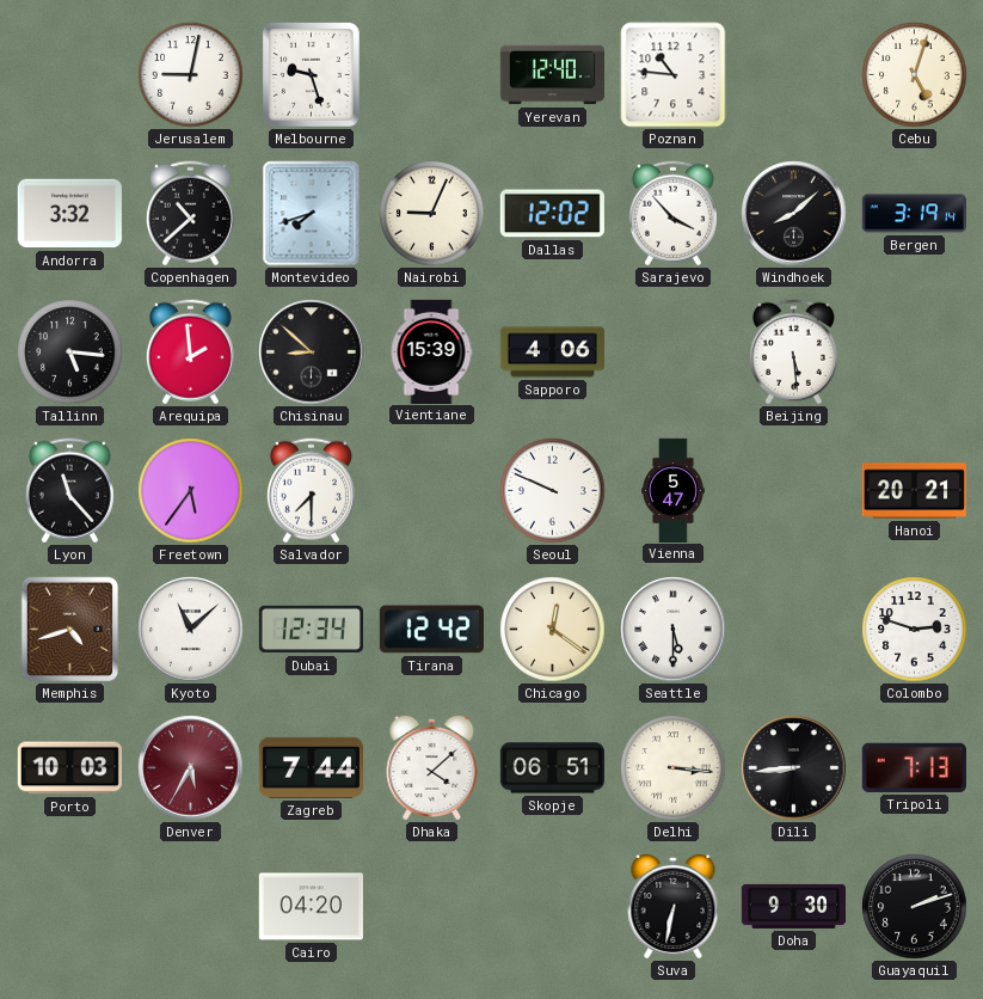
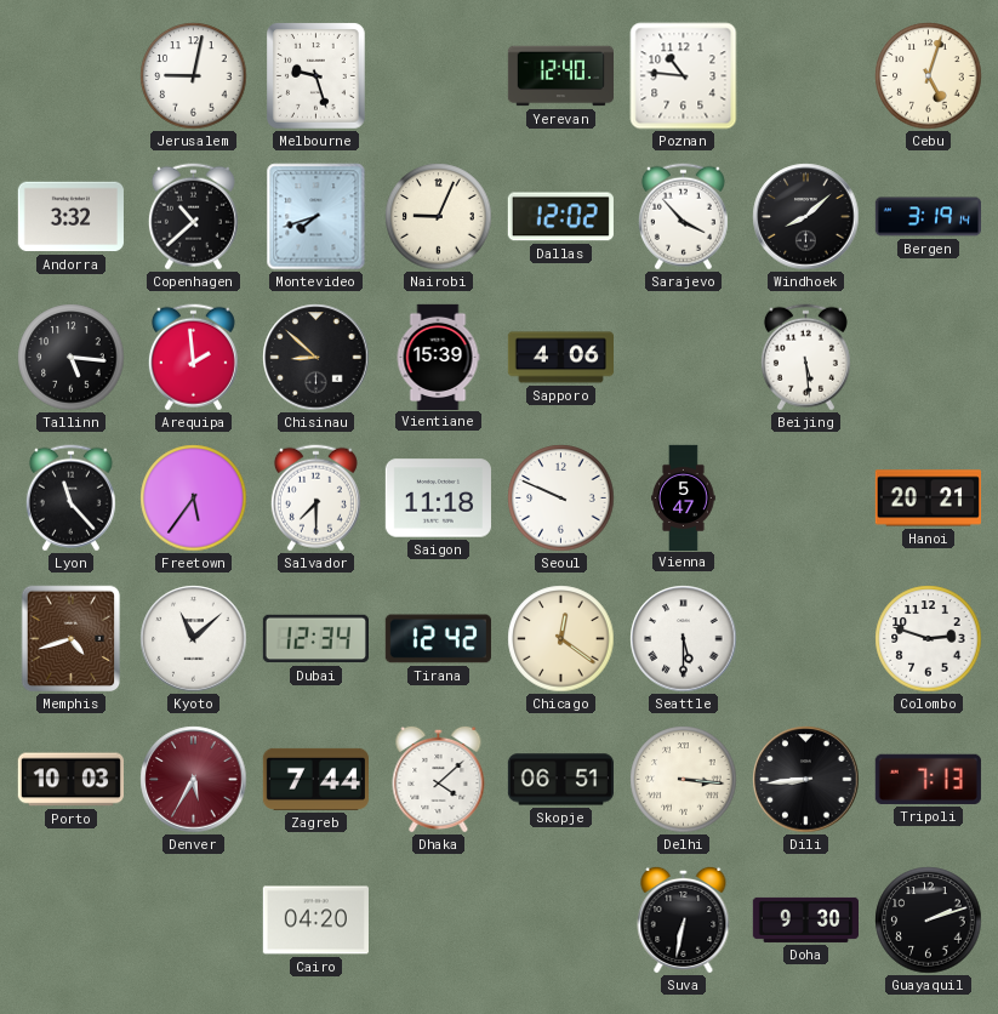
Saigon: none -> 11:18 (438, 499)
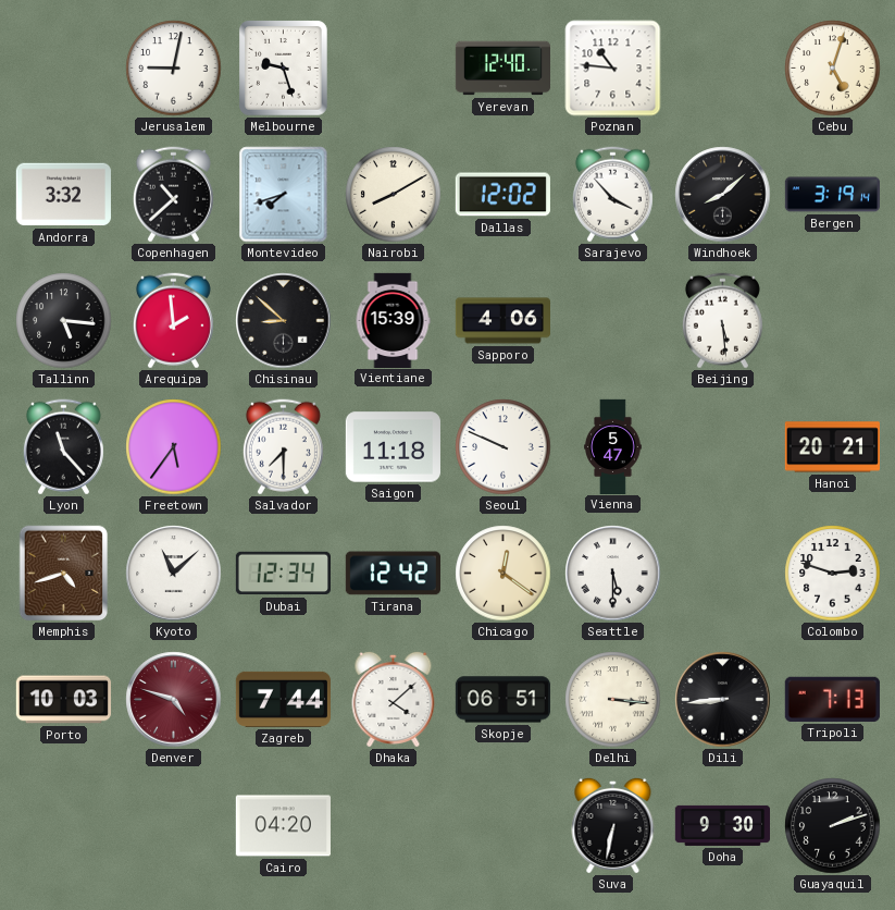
Nairobi: 9:04 -> 8:10 (394, 195)
Denver: 5:35 -> 4:48 (174, 700)
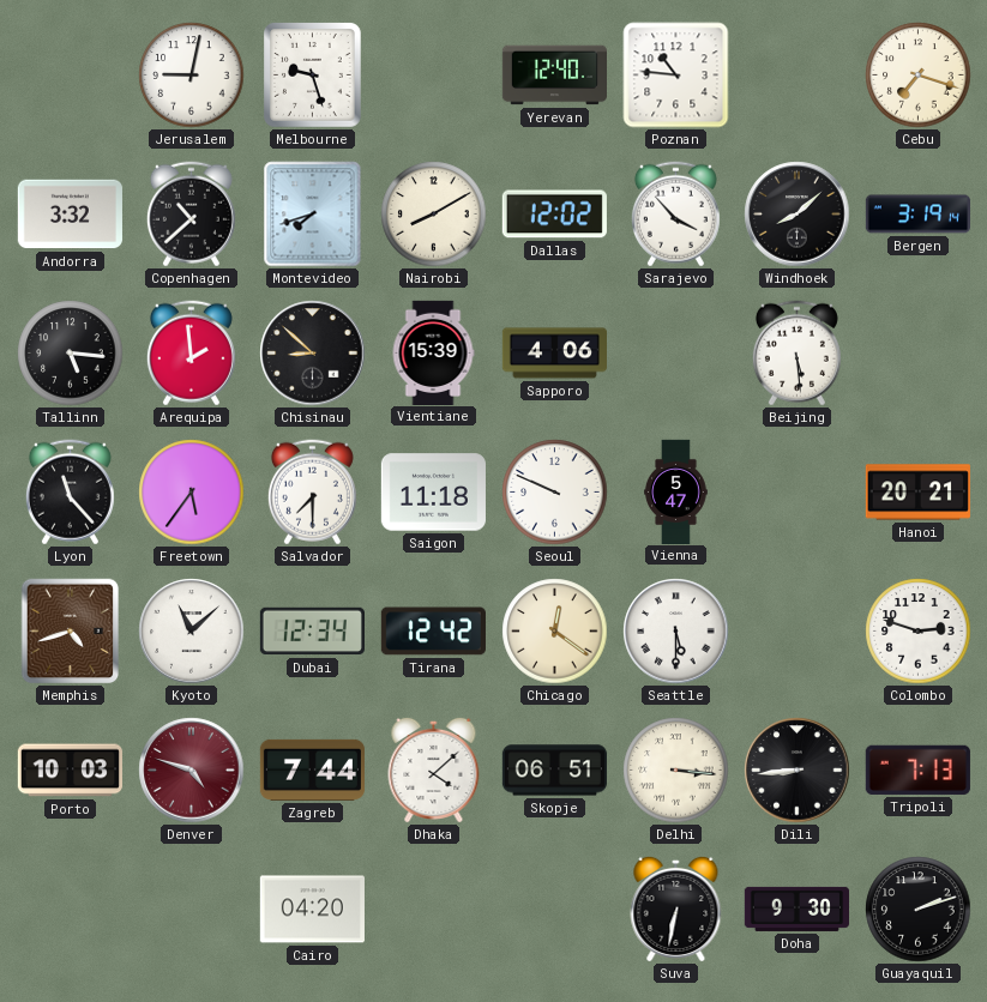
Cebu: 5:03 -> 7:18 (919, 76)
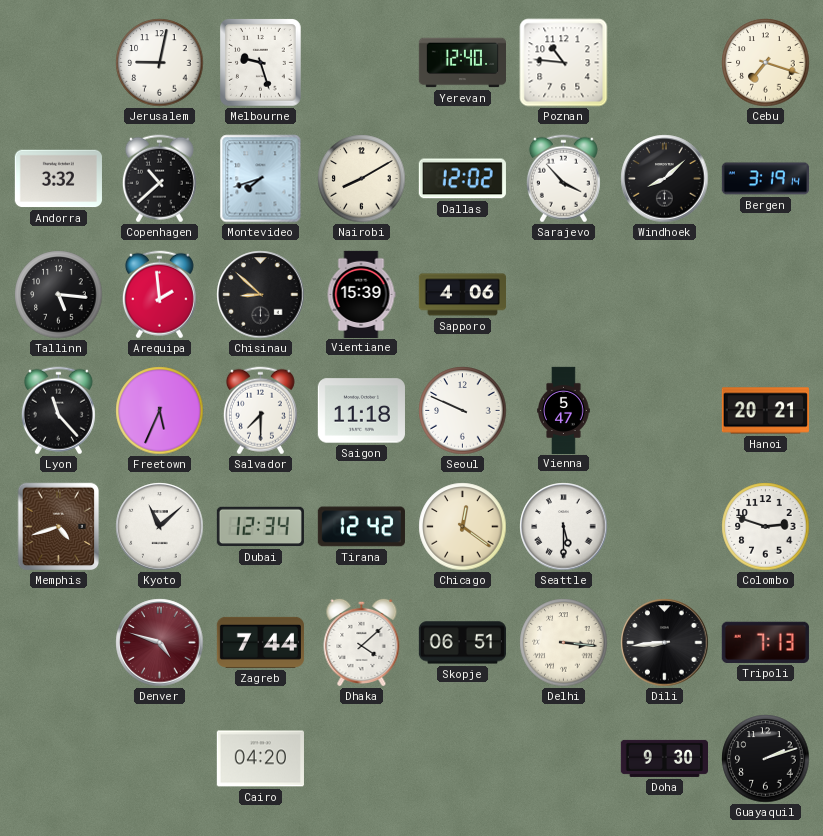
Beijing: 5:29 -> none (796, 354)
Freetown: 5:36 -> 5:34 (160, 411)
Porto: 10:03 -> none (70, 771)
Suva: 6:32 -> none (676, 909)
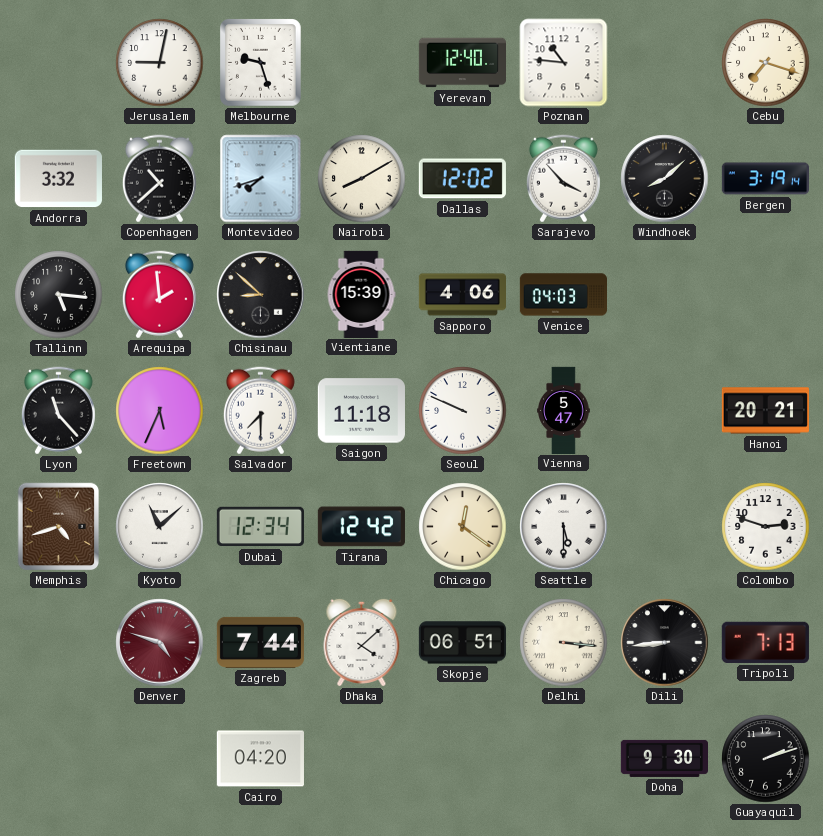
Venice: none -> 04:03 (563, 295)
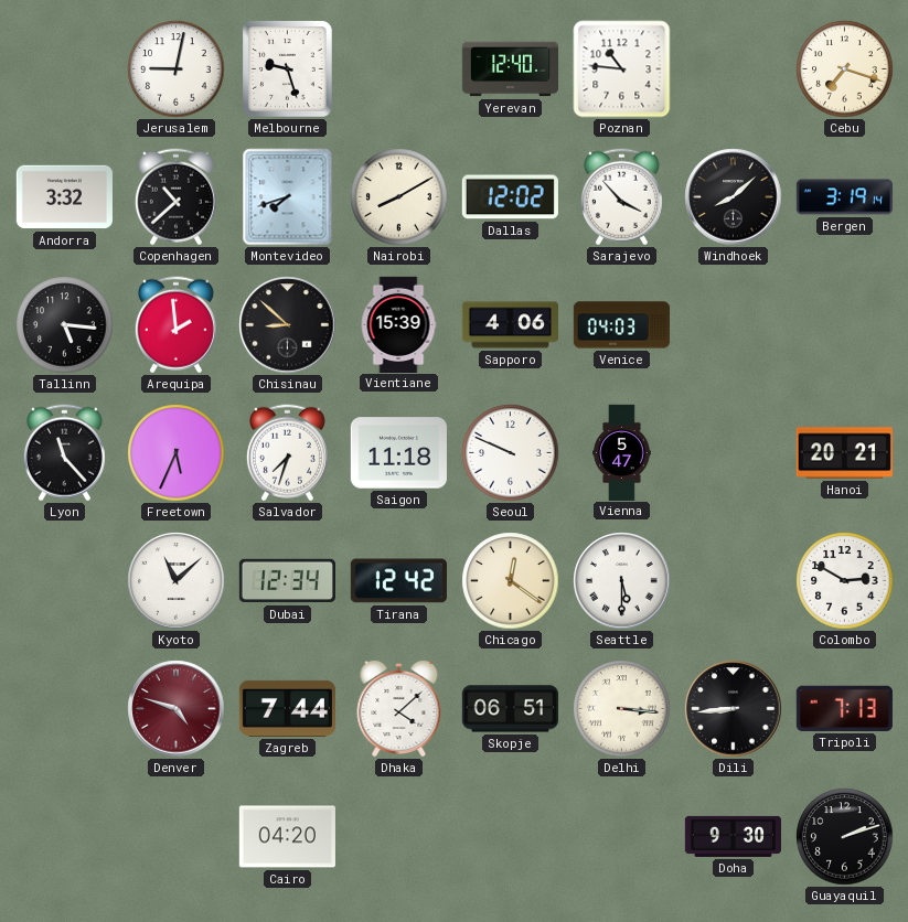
Salvador: 7:30 -> 7:33 (287, 453)
Memphis: 4:42 -> none (59, 527)
Colombo: 2:48 -> 2:50 (845, 581)
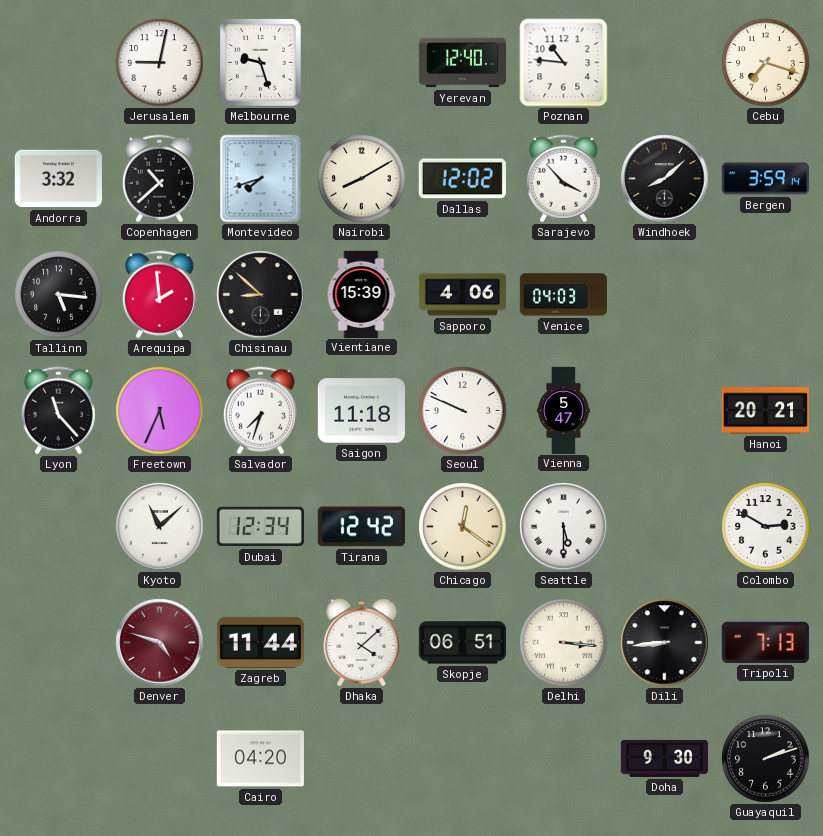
Bergen: 3:19 -> 3:59 (765, 179)
Zagreb: 7:44 -> 11:44 (260, 642)
